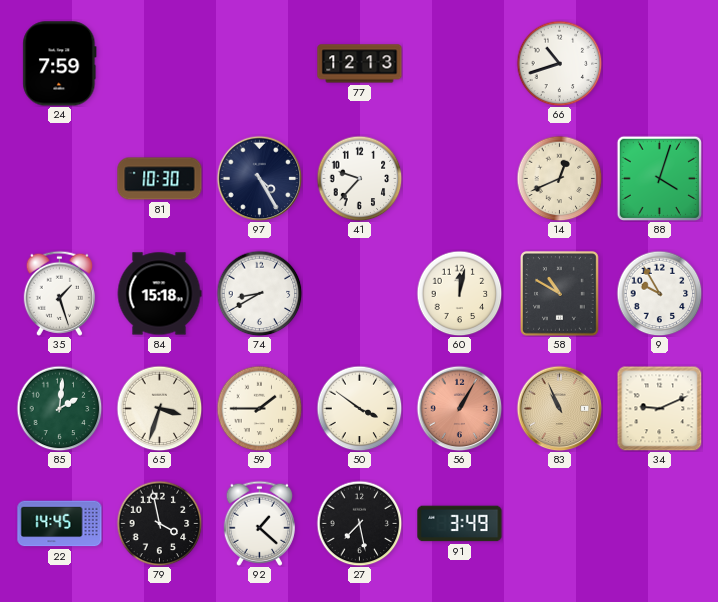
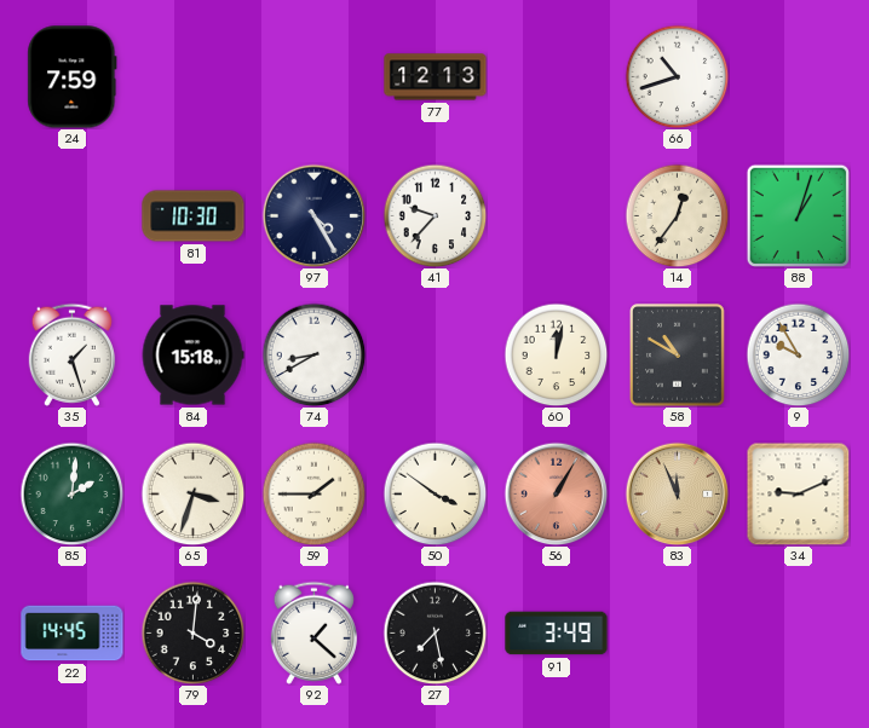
14: 12:41 -> 12:36 (677, 215)
88: 4:03 -> 1:03 (798, 215)
83: 10:56 -> 11:56 (677, 493)
79: 3:58 -> 4:01 (192, 632)
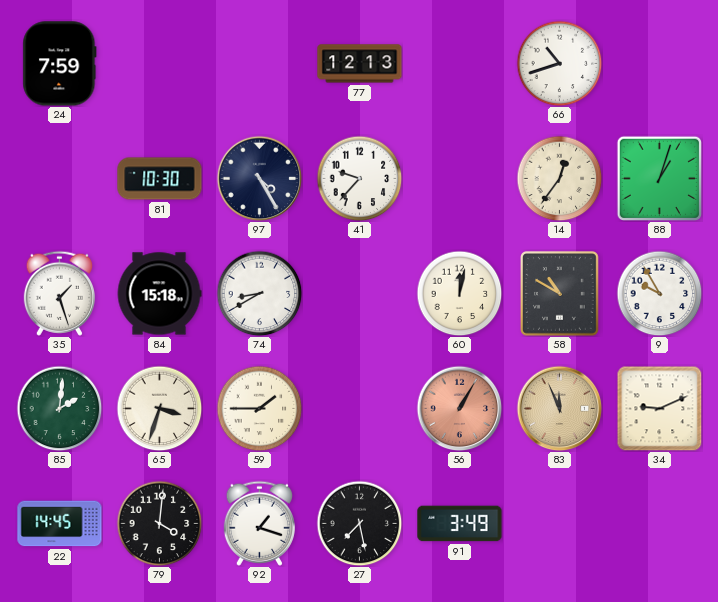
50: 3:51 -> none (434, 493)
92: 1:22 -> 1:18 (259, 523)
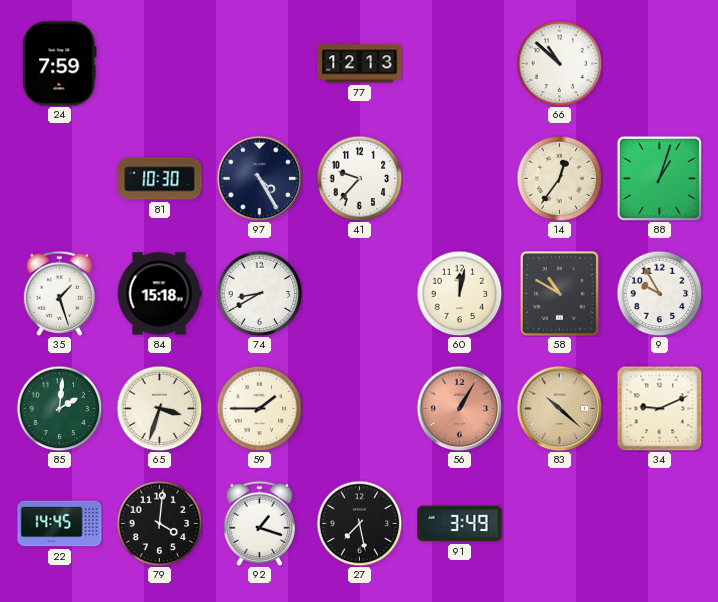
66: 10:42 -> 10:52 (559, 63)
83: 11:56 -> 10:22 (559, 408)
